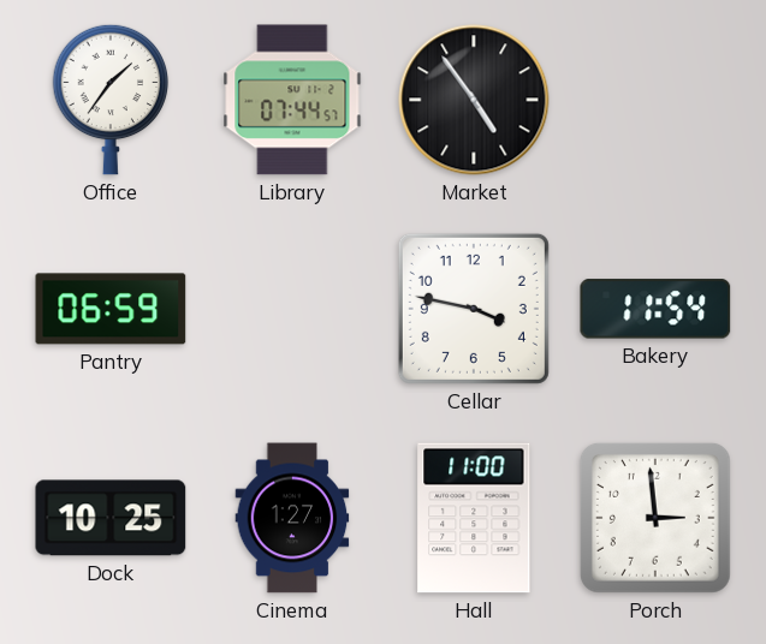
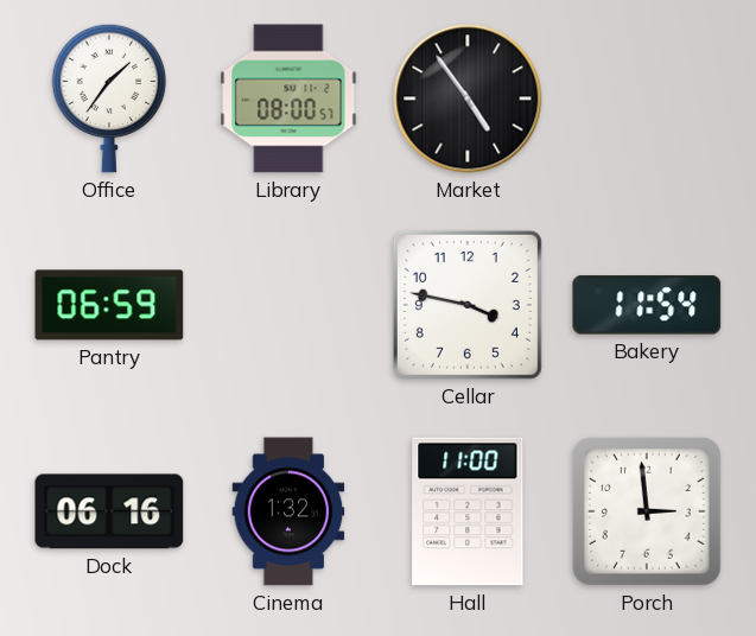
Library: 07:44 -> 08:00 (288, 98)
Dock: 10:25 -> 06:16 (109, 511)
Cinema: 1:27 -> 1:32 (288, 511)
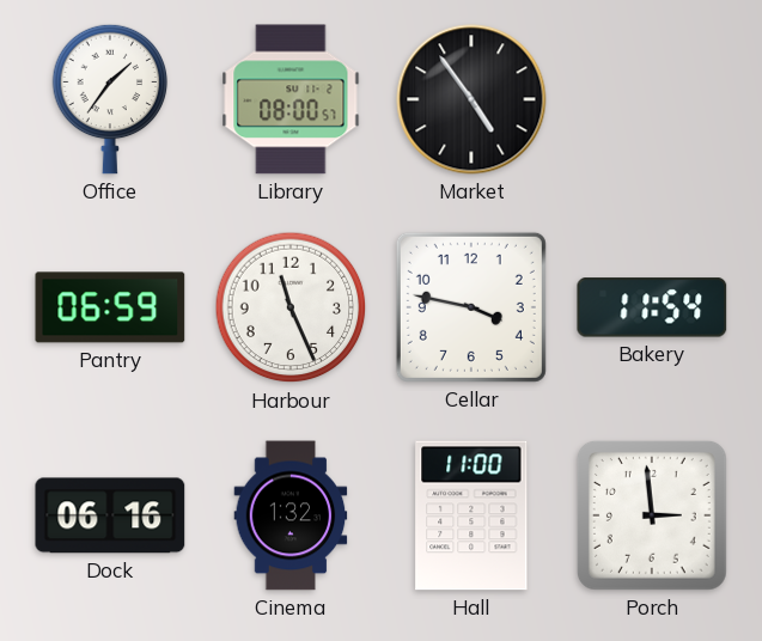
Harbour: none -> 11:26 (291, 307)
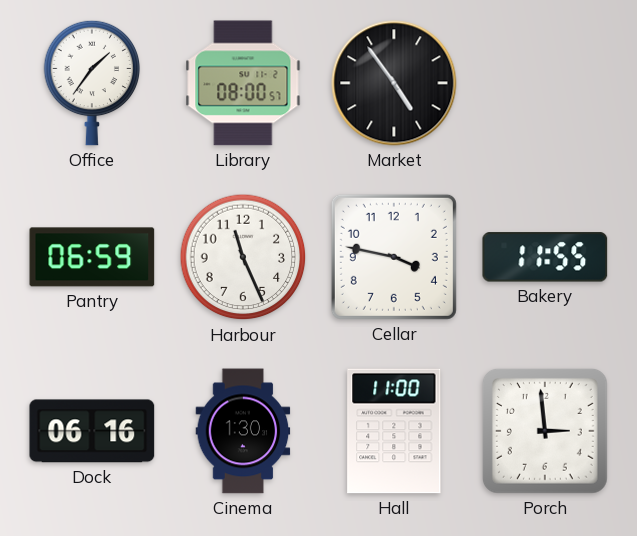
Bakery: 11:54 -> 11:55 (545, 257)
Cinema: 1:32 -> 1:30 (243, 431)
